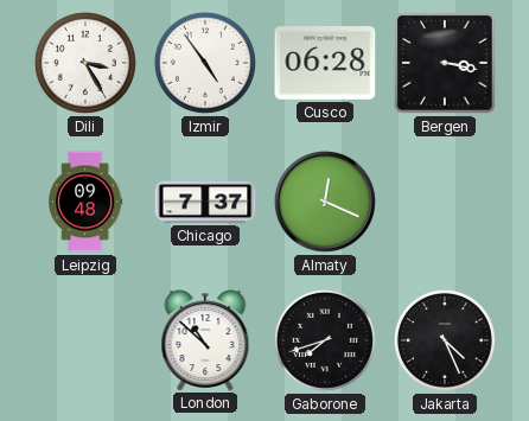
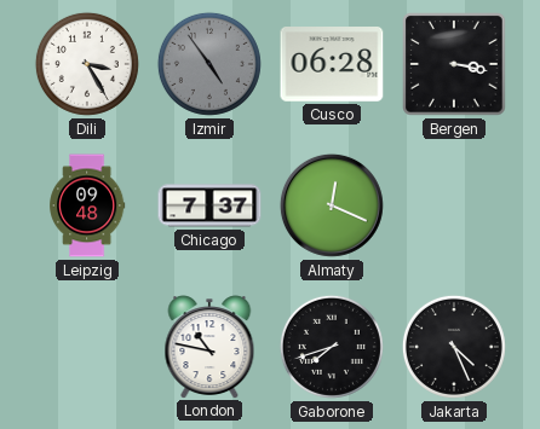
Izmir dial: white -> grey (209, 64)
London: 10:52 -> 10:47 (209, 347)
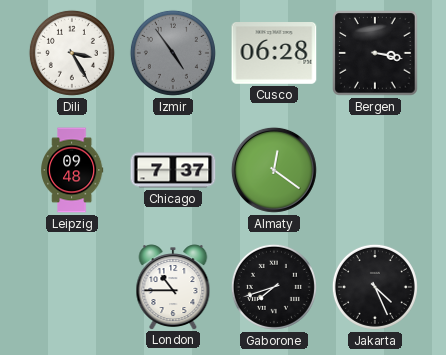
Almaty: 12:19 -> 12:21 (274, 170)
London: 10:47 -> 10:45 (173, 287)
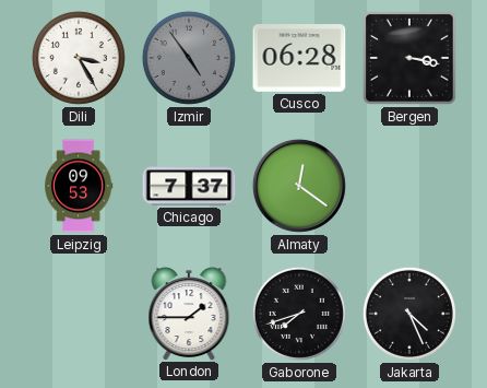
Leipzig: 09:48 -> 09:53 (79, 186)
London: 10:45 -> 1:45 (189, 314)
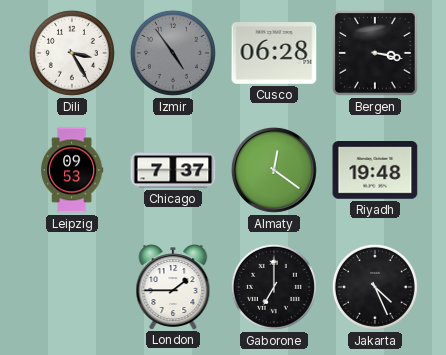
Riyadh: none -> 19:48 (375, 171)
Gaborone: 7:42 -> 7:00 (274, 287)
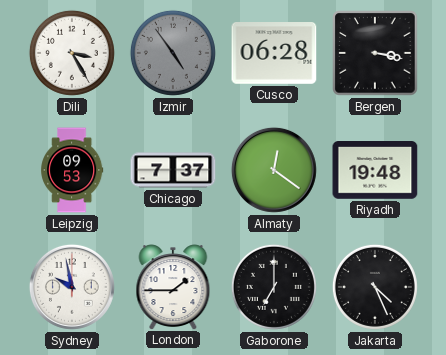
Sydney: none -> 9:58 (72, 287)
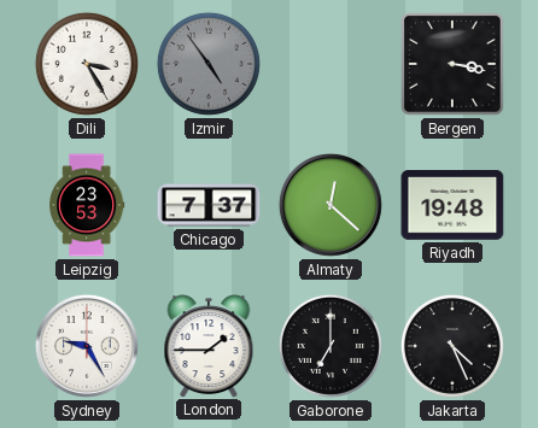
Cusco: 06:28 -> none (274, 54)
Leipzig: 09:53 -> 23:53 (87, 205)
Almaty: 12:21 -> 12:22 (331, 205)
Sydney: 9:58 -> 9:25 (87, 346)
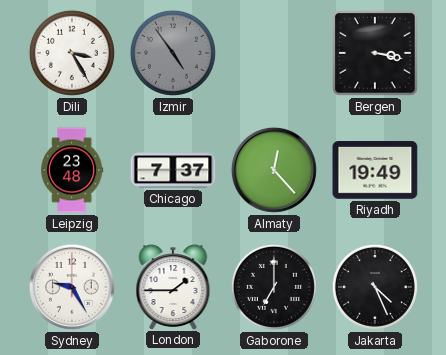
Leipzig: 23:53 -> 23:48 (72, 170)
Almaty: 12:22 -> 12:23 (274, 170)
Riyadh: 19:48 -> 19:49 (375, 171)
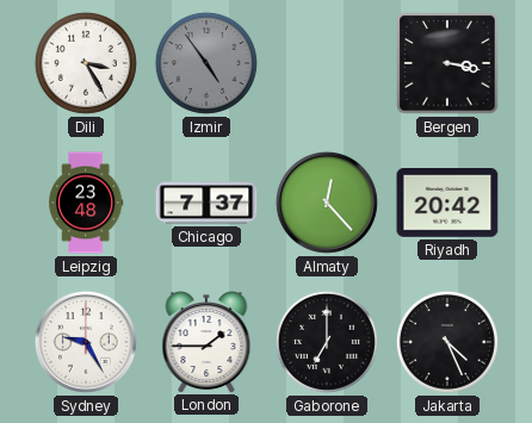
Riyadh: 19:49 -> 20:42 (447, 204)
